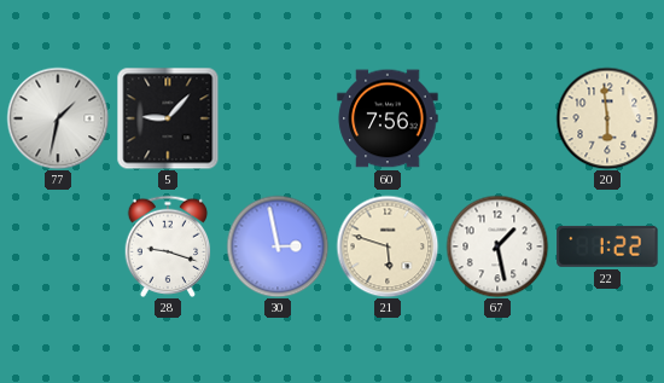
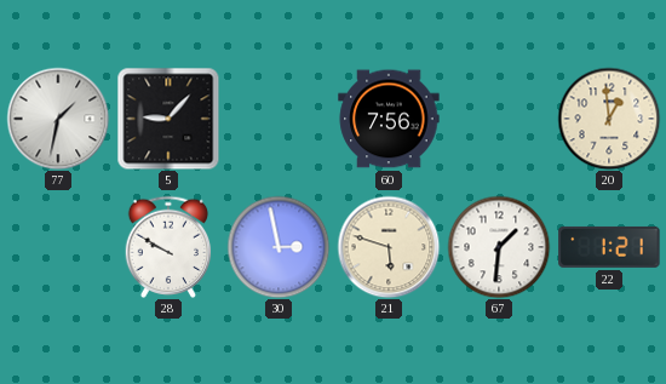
20: 5:59 -> 12:59 (609, 119)
28: 9:18 -> 9:50 (168, 246)
67: 1:28 -> 1:31 (499, 247)
22: 1:22 -> 1:21 (609, 247)
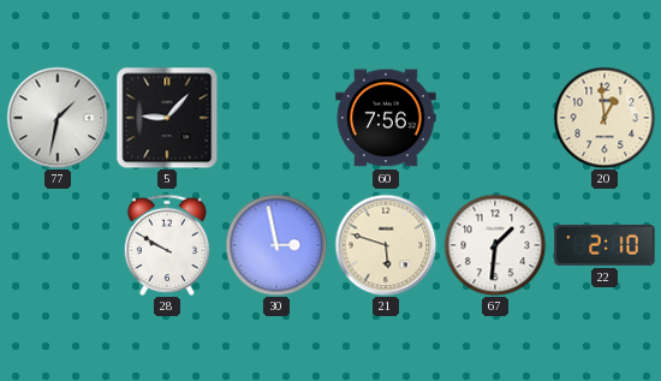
22: 1:21 -> 2:10 (605, 245)
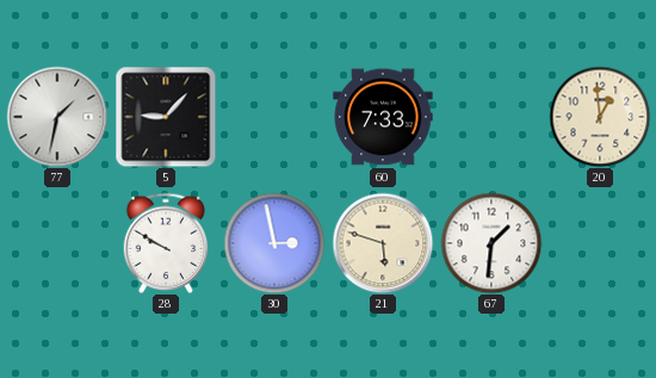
60: 7:56 -> 7:33 (383, 117)
22: 2:10 -> none (605, 245)
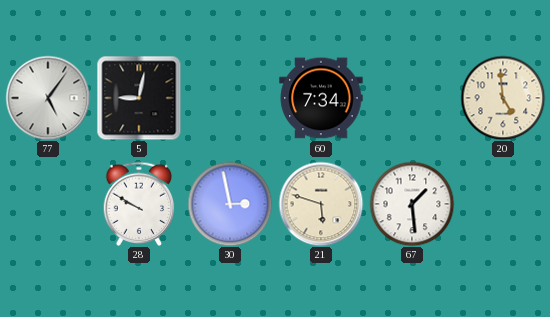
77: 1:32 -> 5:06 (48, 98)
5: 9:07 -> 9:02 (139, 98)
60: 7:33 -> 7:34 (321, 98)
20: 12:59 -> 4:59 (503, 98)
67: 1:31 -> 1:29 (412, 204)
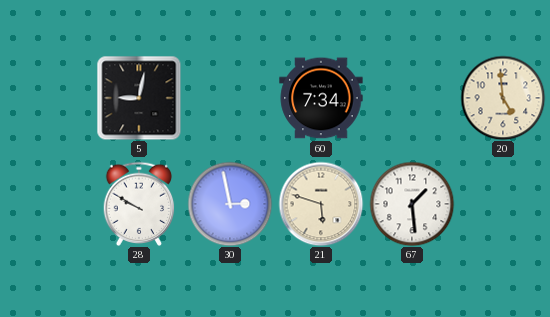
77: 5:06 -> none (48, 98)
